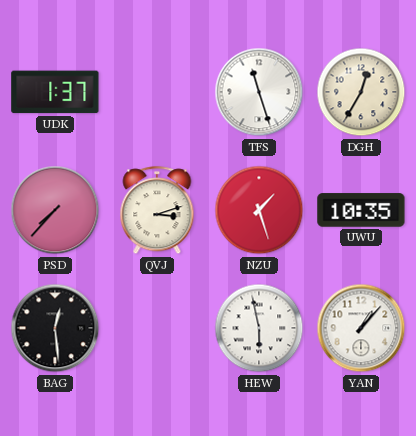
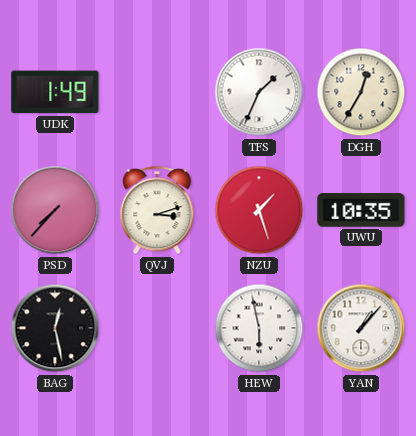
UDK: 1:37 -> 1:49 (55, 92)
TFS: 11:27 -> 1:34 (259, 92)
BAG: 12:29 -> 12:28 (55, 328)
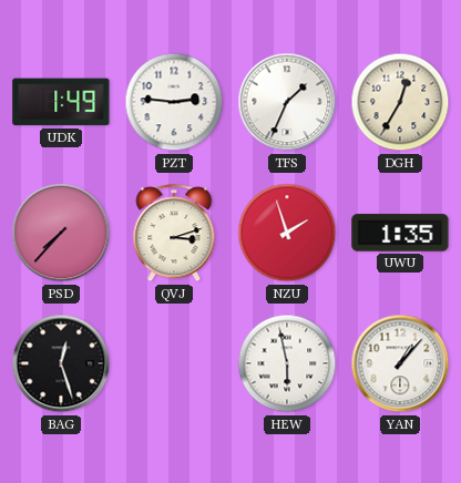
PZT: none -> 2:46 (174, 102)
NZU: 1:27 -> 1:57 (287, 233)
UWU: 10:35 -> 1:35 (400, 233)
BAG: 12:28 -> 12:27 (61, 363)
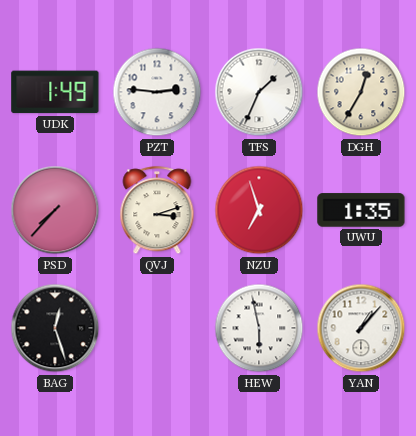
NZU: 1:57 -> 6:57 (259, 210)
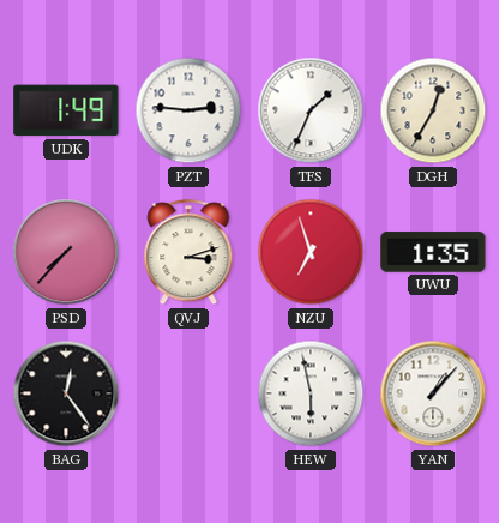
BAG: 12:27 -> 12:24 (66, 393)
